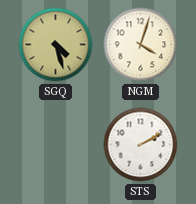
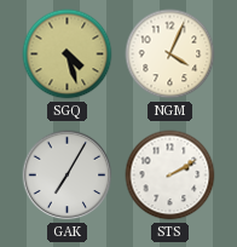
NGM: 4:03 -> 4:04 (170, 54)
GAK: none -> 7:05 (68, 176)
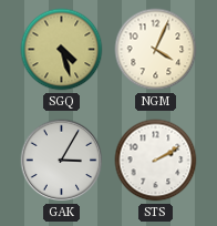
GAK: 7:05 -> 3:05 (62, 161)
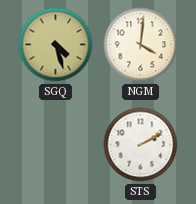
NGM: 4:04 -> 4:01 (141, 45)
GAK: 3:05 -> none (62, 161)
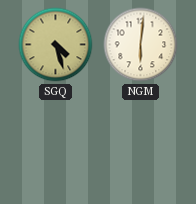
NGM: 4:01 -> 6:01 (141, 45)
STS: 2:10 -> none (141, 145)
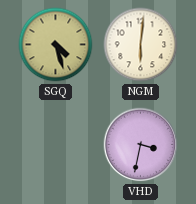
VHD: none -> 3:32 (141, 145)
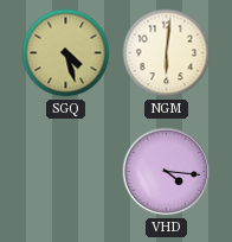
VHD: 3:32 -> 4:16 (167, 172)
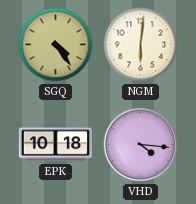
SGQ: 4:27 -> 4:24 (56, 45)
EPK: none -> 10:18 (55, 145)
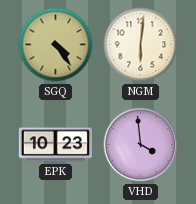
EPK: 10:18 -> 10:23 (55, 145)
VHD: 4:16 -> 3:59 (141, 145)
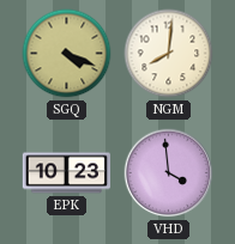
SGQ: 4:24 -> 4:19 (67, 54)
NGM: 6:01 -> 8:01 (169, 54)
